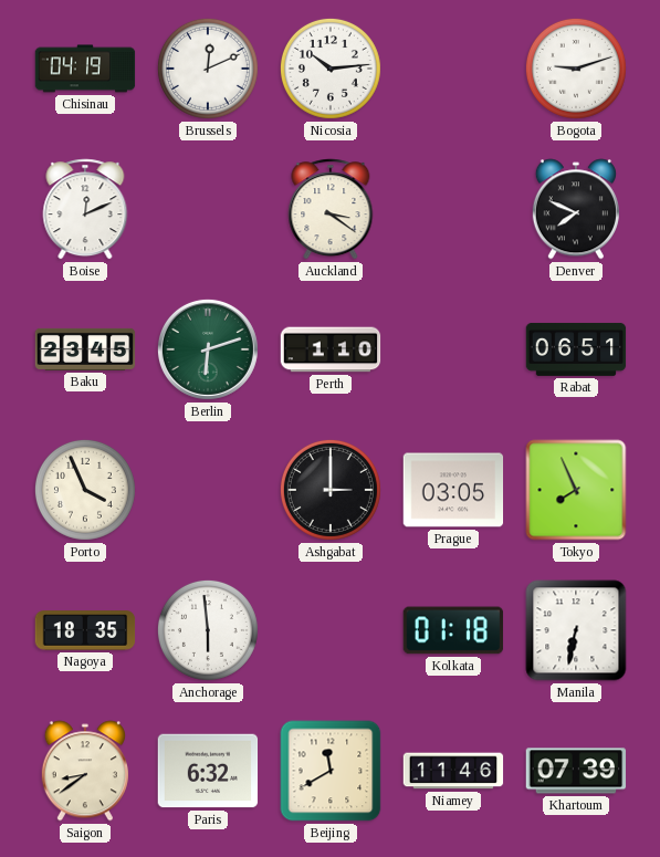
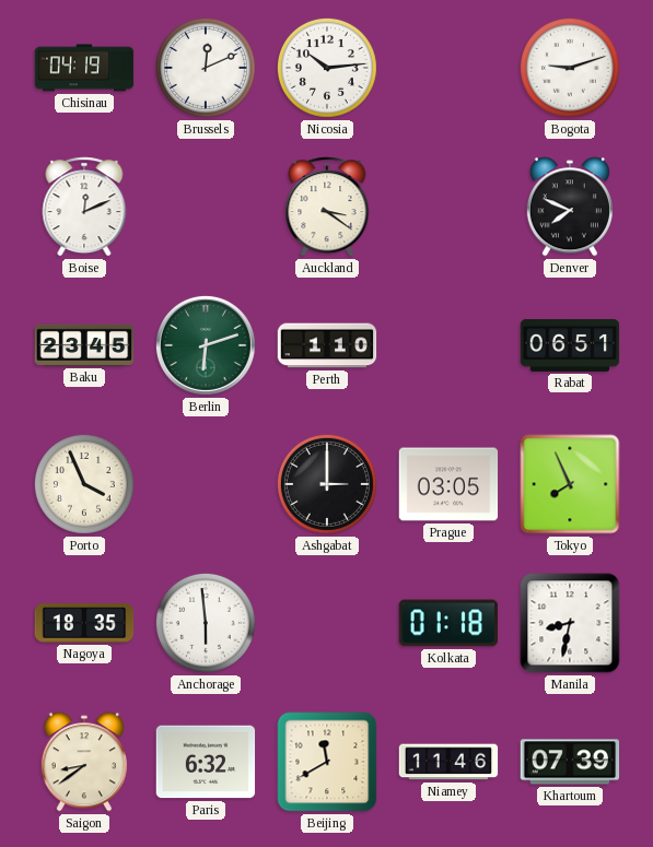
Manila: 6:32 -> 8:32 (570, 623)
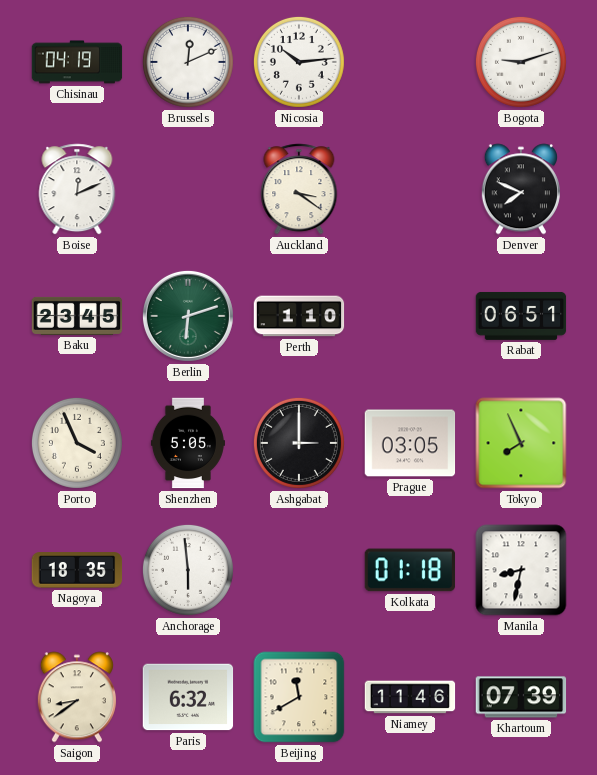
Shenzhen: none -> 5:05 (188, 443)
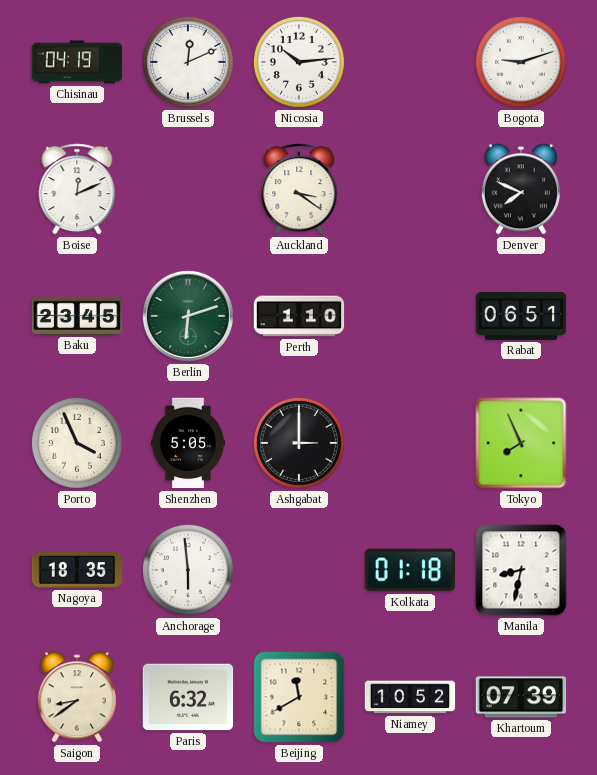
Prague: 03:05 -> none (410, 443)
Niamey: 11:46 -> 10:52 (410, 697)
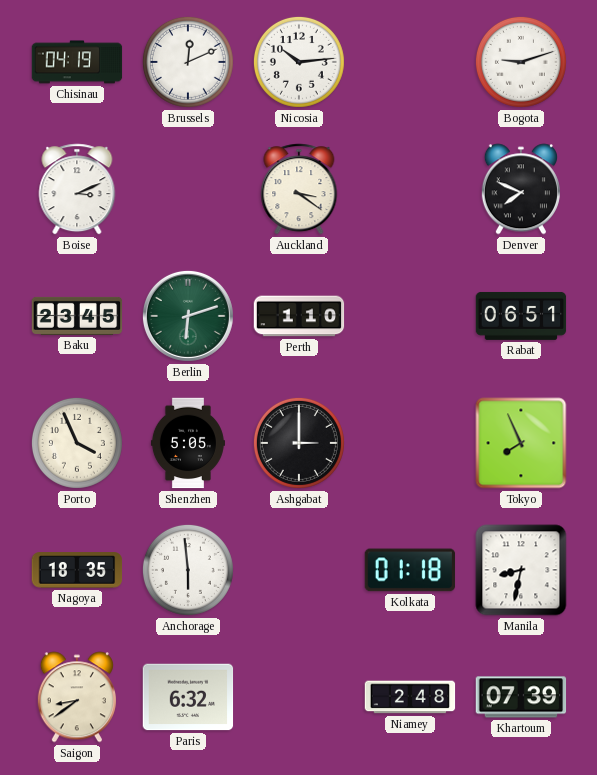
Boise: 12:11 -> 3:11 (77, 189)
Beijing: 11:40 -> none (299, 697)
Niamey: 10:52 -> 2:48 (410, 697)
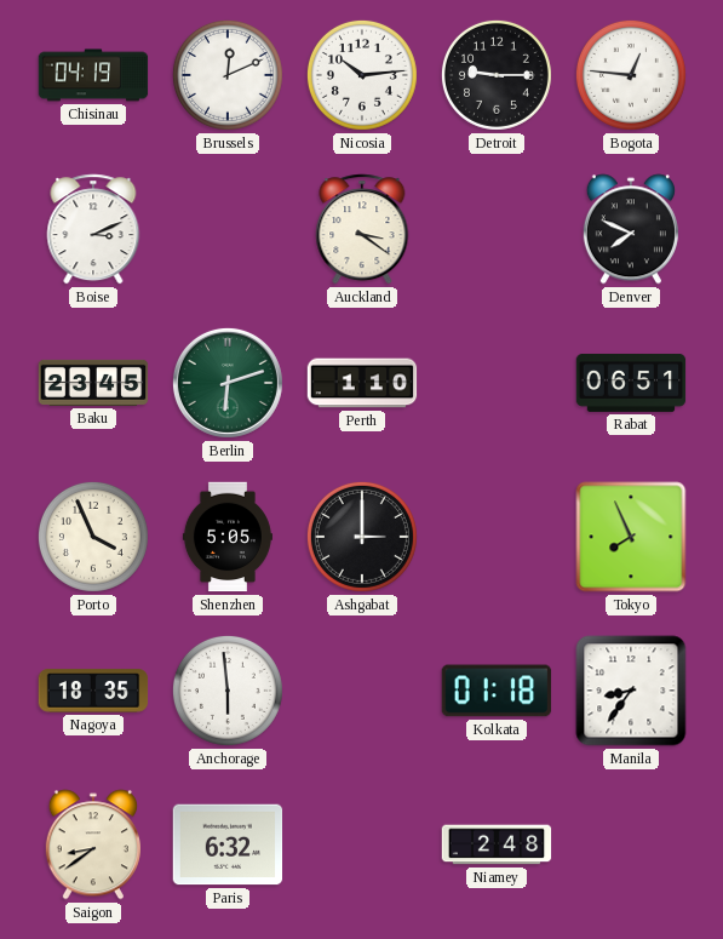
Detroit: none -> 9:15 (497, 75)
Bogota: 9:12 -> 12:46 (631, 75)
Manila: 8:32 -> 8:36 (631, 691)
Khartoum: 07:39 -> none (521, 697)
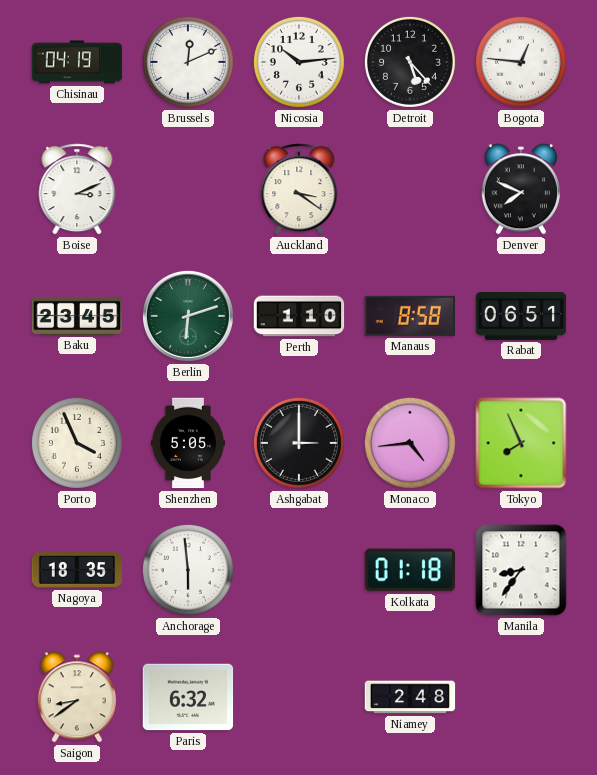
Detroit: 9:15 -> 5:23 (410, 62)
Manaus: none -> 8:58 (409, 316)
Monaco: none -> 4:44 (410, 443)
